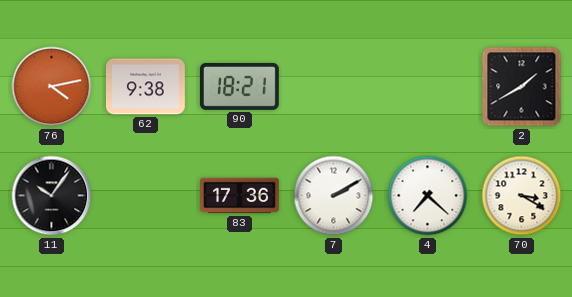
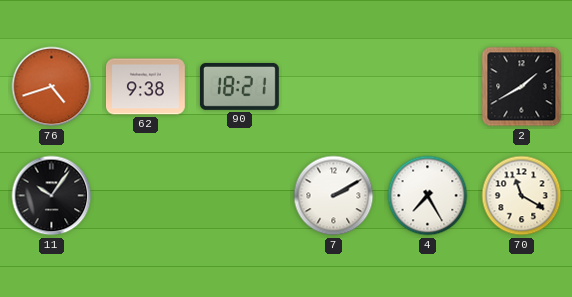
76: 4:13 -> 4:42 (52, 87)
83: 17:36 -> none (240, 196)
4: 7:22 -> 7:25 (428, 196)
70: 3:20 -> 11:20 (522, 196)
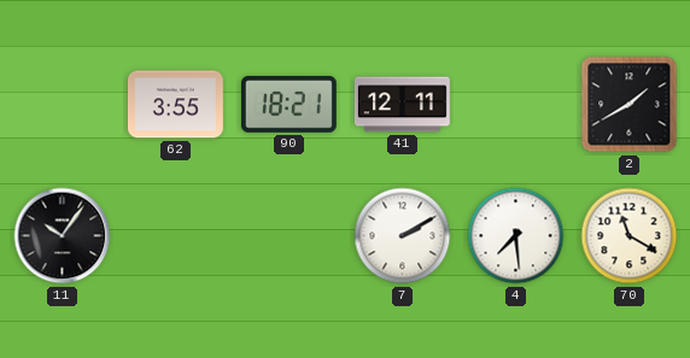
76: 4:42 -> none (52, 87)
62: 9:38 -> 3:55 (176, 105)
41: none -> 12:11 (402, 105)
4: 7:25 -> 7:29 (516, 236)
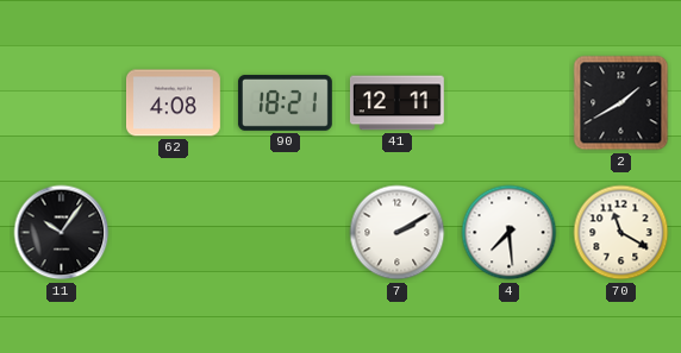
62: 3:55 -> 4:08 (174, 103)
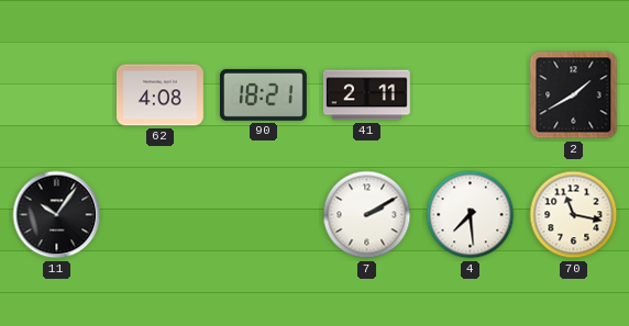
41: 12:11 -> 2:11 (366, 95)
70: 11:20 -> 11:17 (574, 215)
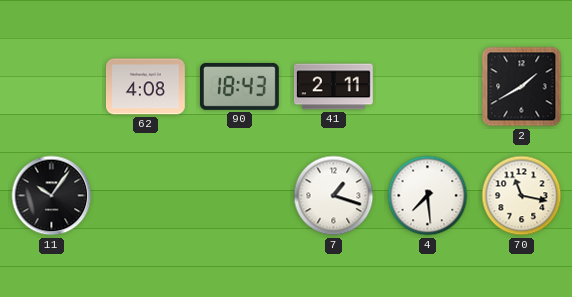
90: 18:21 -> 18:43 (239, 86)
7: 2:10 -> 1:18 (334, 196)
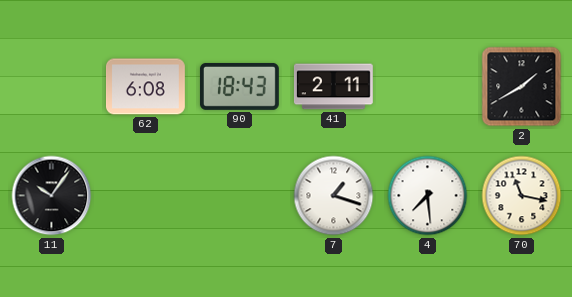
62: 4:08 -> 6:08 (146, 87)
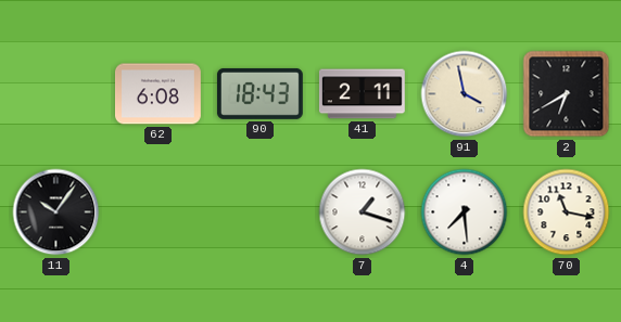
91: none -> 3:58 (465, 94)
2: 1:40 -> 6:40 (567, 94)
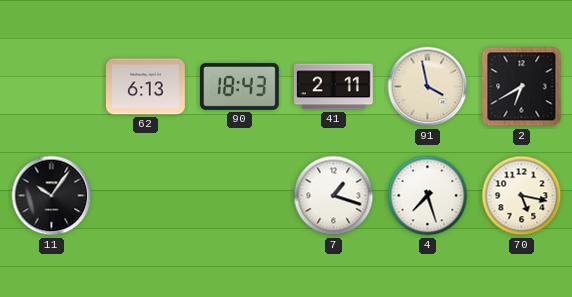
62: 6:08 -> 6:13 (146, 87)
4: 7:29 -> 7:27 (428, 196)
70: 11:17 -> 5:17 (522, 196)
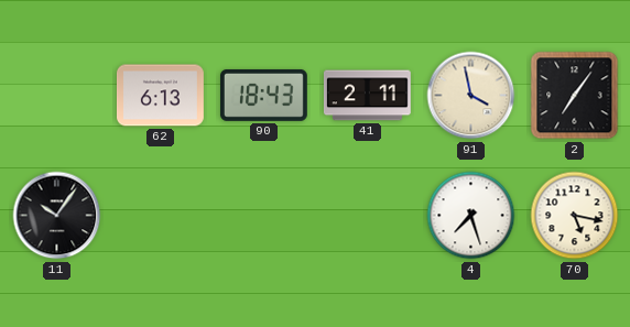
2: 6:40 -> 7:06 (575, 96)
7: 1:18 -> none (334, 196)
